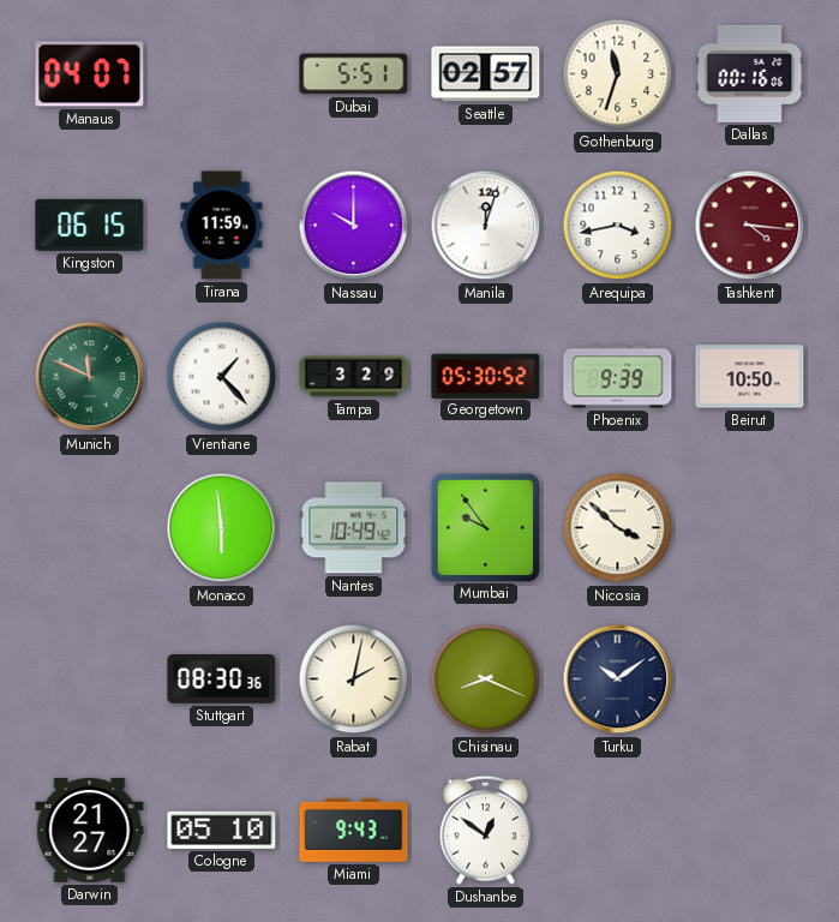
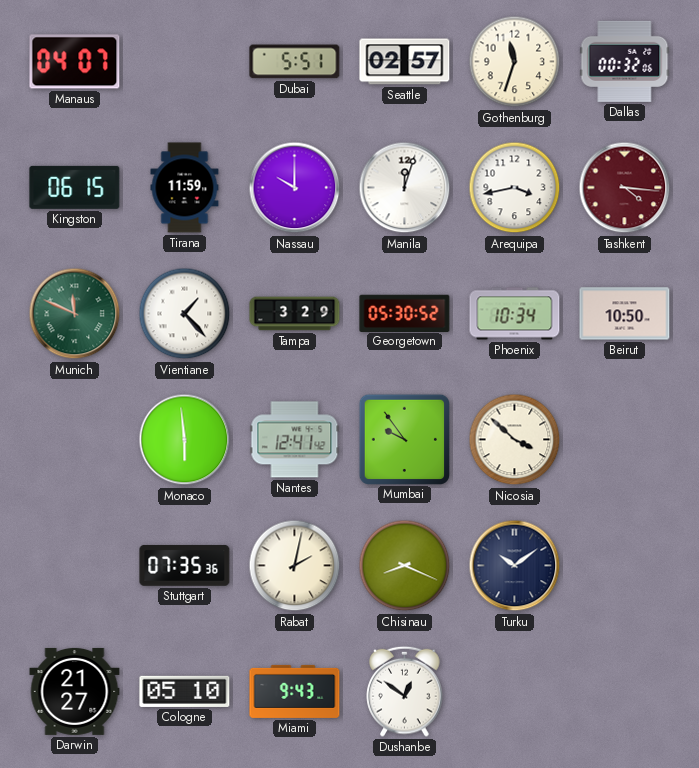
Dallas: 00:16 -> 00:32 (625, 61)
Phoenix: 9:39 -> 10:34 (515, 314)
Nantes: 10:49 -> 12:41 (295, 440)
Stuttgart: 08:30 -> 07:35 (185, 566)
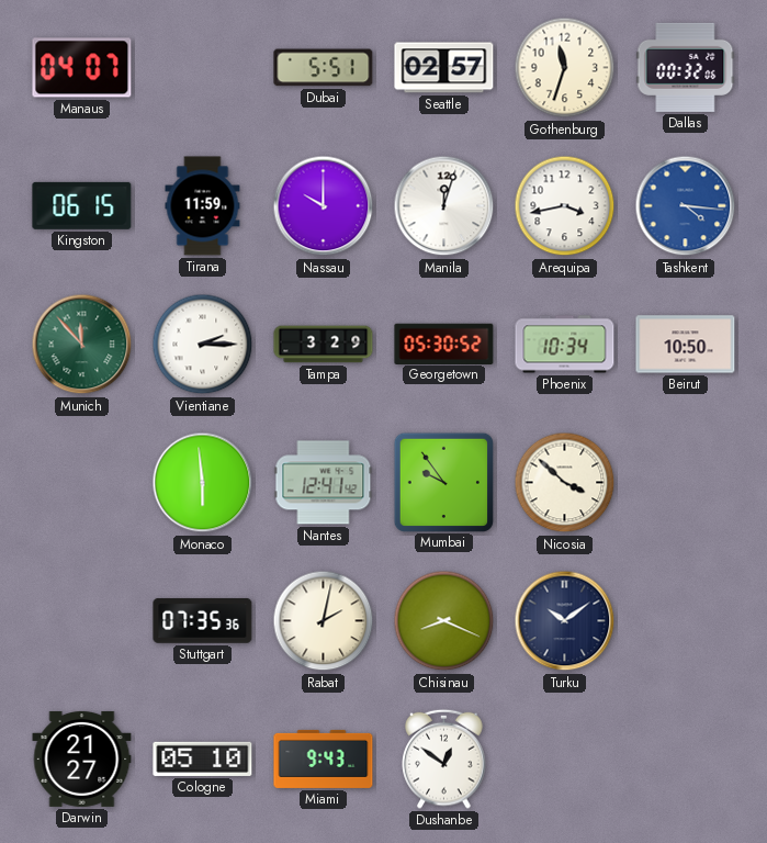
Tashkent dial: burgundy -> blue (686, 206)
Munich: 11:49 -> 11:53 (82, 345)
Vientiane: 1:23 -> 2:15 (203, 345)
